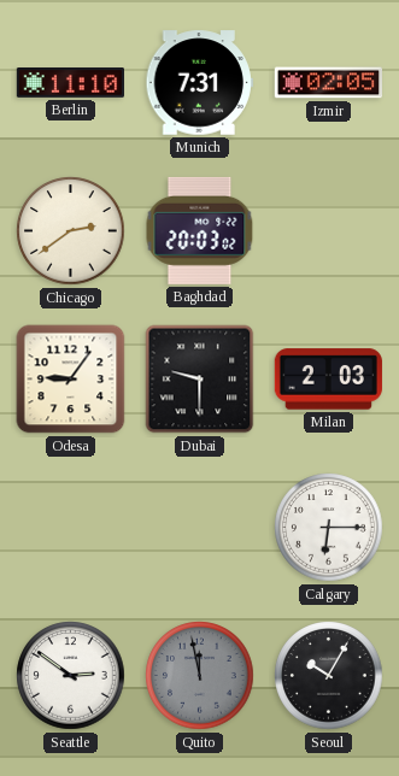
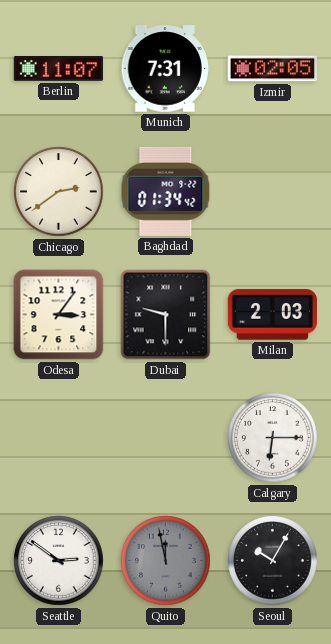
Berlin: 11:10 -> 11:07 (58, 69)
Baghdad: 20:03 -> 01:34 (166, 191)
Odesa: 9:06 -> 3:06 (59, 315)
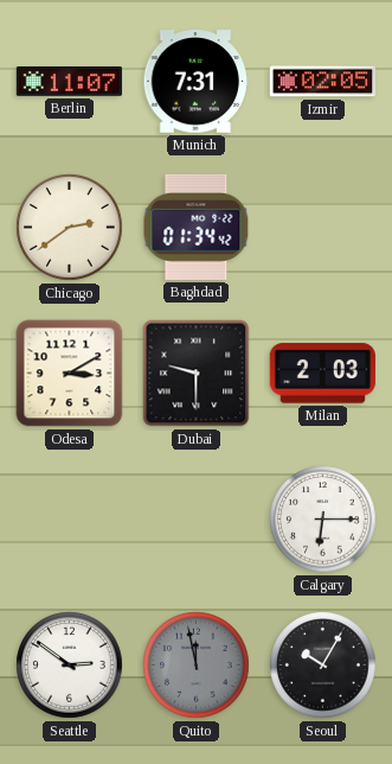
Odesa: 3:06 -> 3:10 (70, 374)
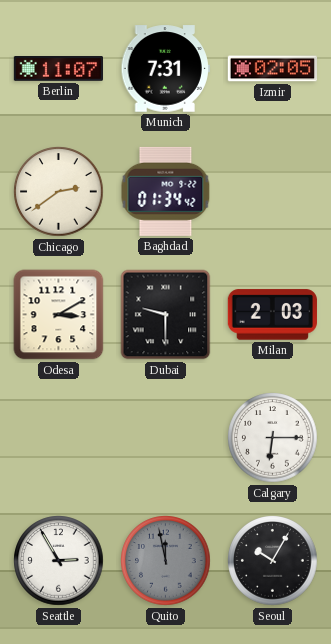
Seattle: 2:51 -> 2:55 (59, 561)
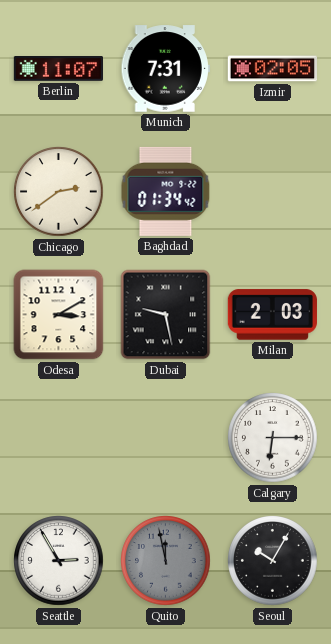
Dubai: 9:30 -> 9:28 (166, 315)
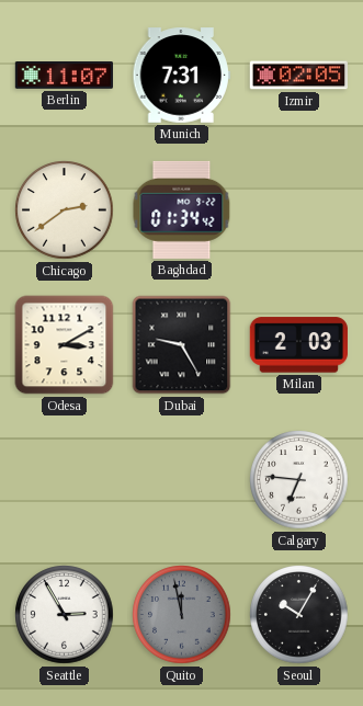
Dubai: 9:28 -> 9:25 (182, 345)
Calgary: 6:15 -> 6:46 (299, 480)
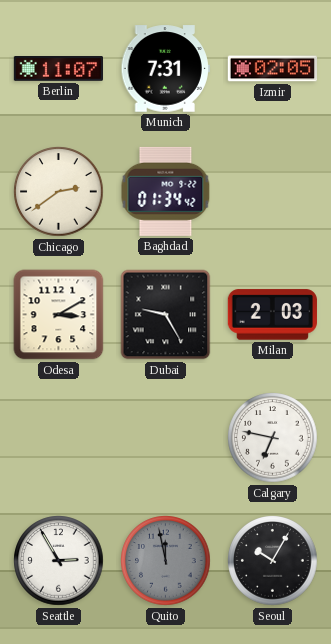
Calgary: 6:46 -> 6:47 (273, 438)
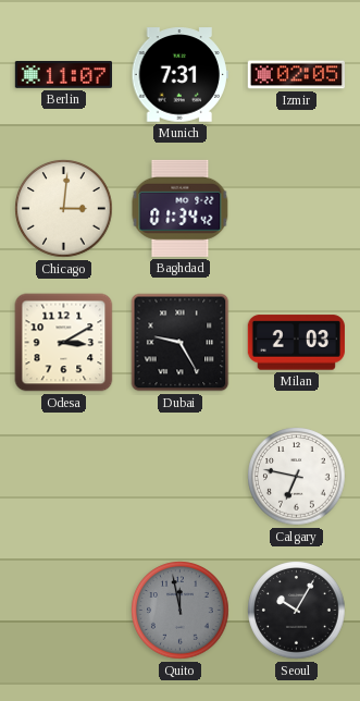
Chicago: 2:39 -> 3:01 (64, 209)
Seattle: 2:55 -> none (59, 561)
